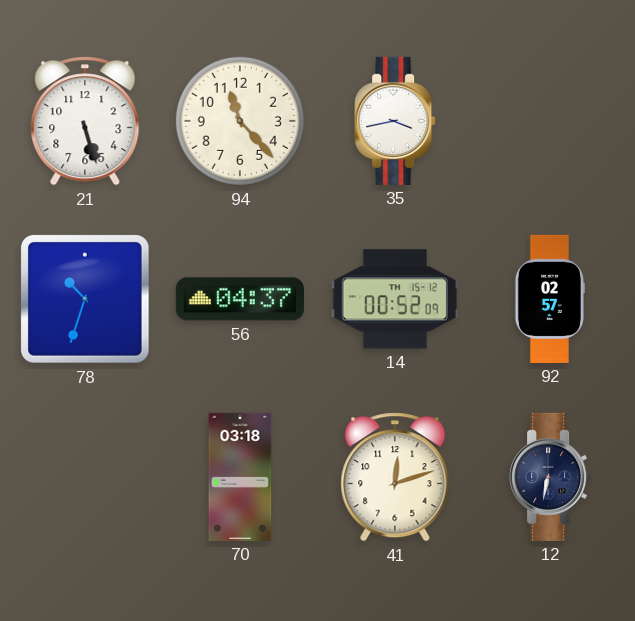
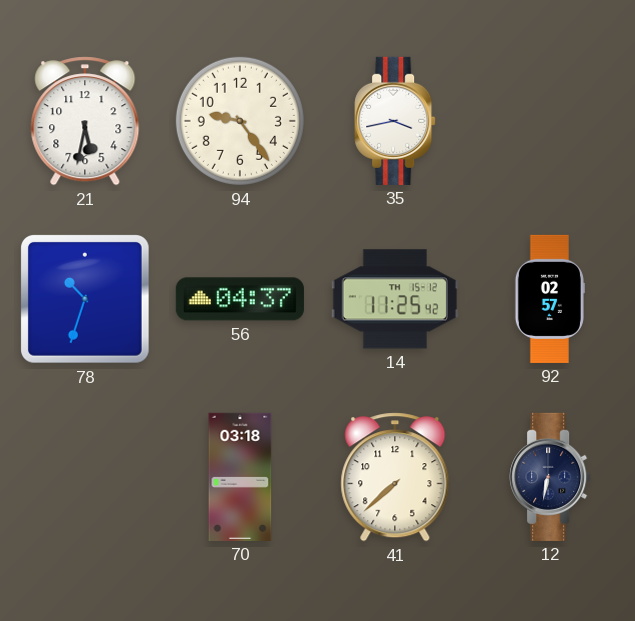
21: 5:27 -> 5:32 (85, 121)
94: 11:23 -> 9:24 (240, 121)
14: 00:52 -> 11:25 (395, 299)
41: 12:12 -> 7:38 (395, 477)
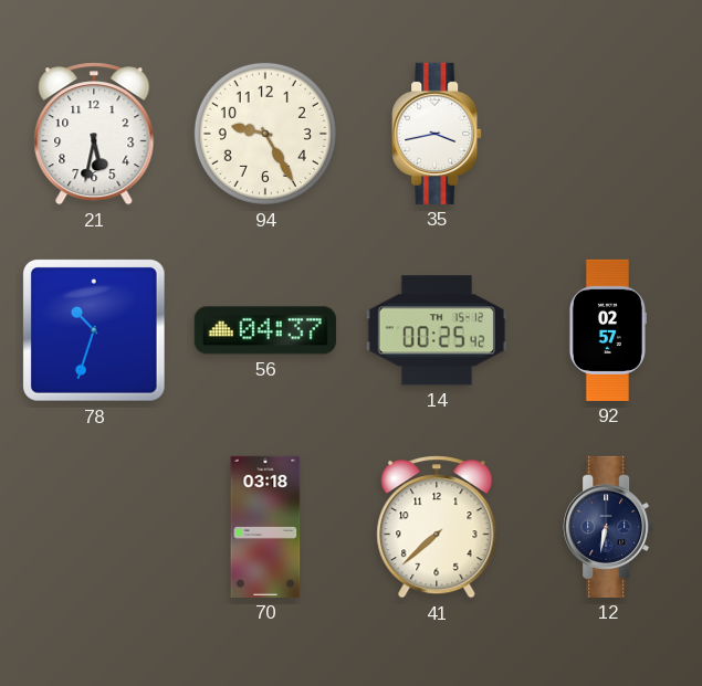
94: 9:24 -> 9:25 (265, 134)
14: 11:25 -> 00:25 (437, 330)
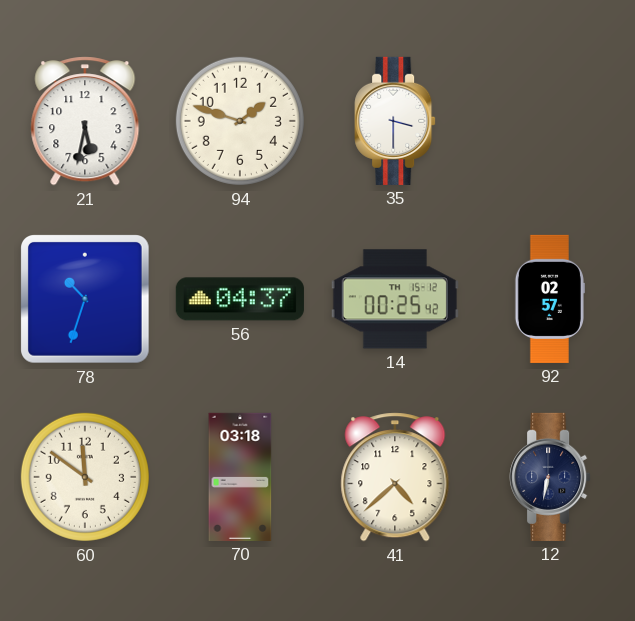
94: 9:25 -> 1:48 (240, 121)
35: 3:43 -> 3:30 (395, 121)
60: none -> 11:51 (85, 477)
41: 7:38 -> 4:38 (395, 477)
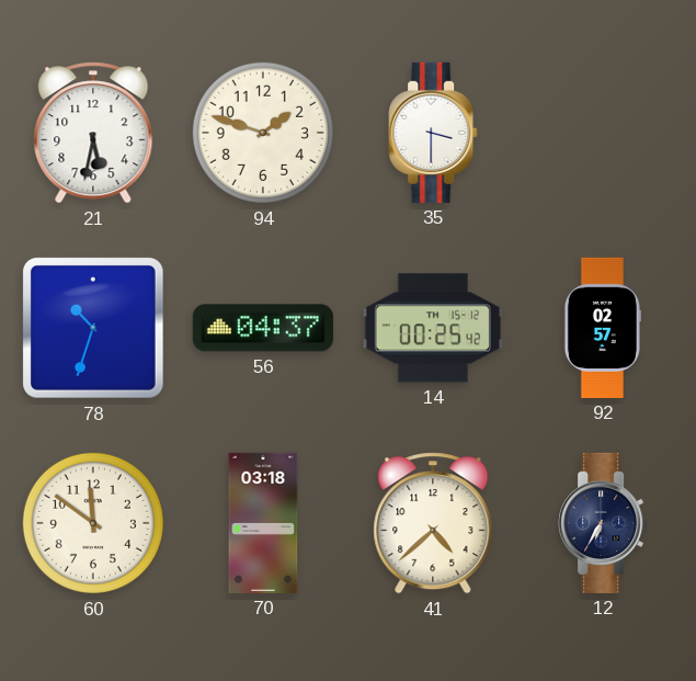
12: 6:32 -> 6:35 (603, 523)
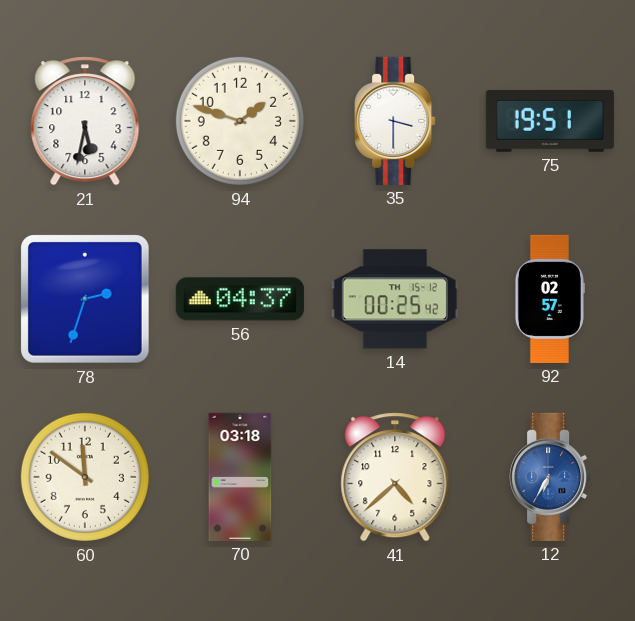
75: none -> 19:51 (550, 121)
78: 10:33 -> 2:33 (86, 300)
12 dial: navy -> blue (550, 477)
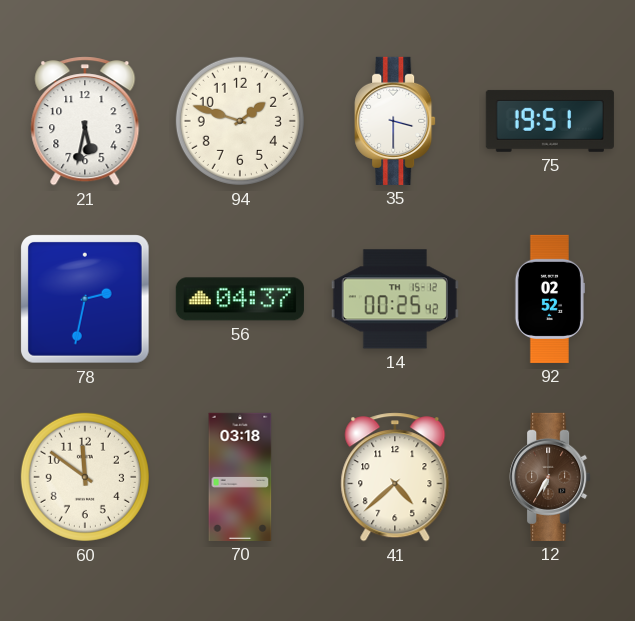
78: 2:33 -> 2:32 (86, 300)
92: 02:57 -> 02:52 (549, 299)
12 dial: blue -> brown (550, 477)
